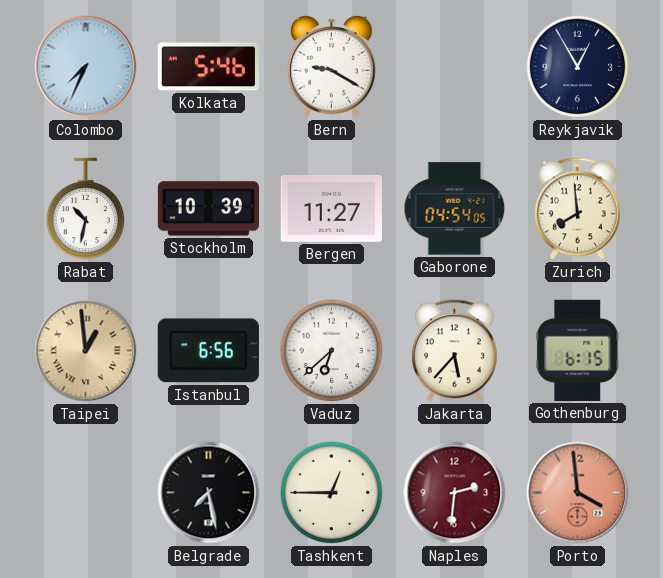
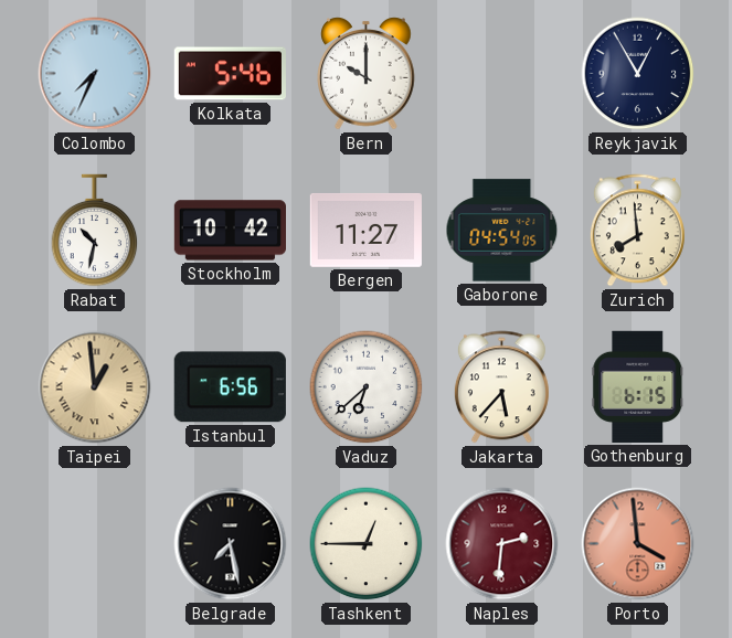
Bern: 9:20 -> 10:00 (367, 74)
Stockholm: 10:39 -> 10:42 (230, 231)
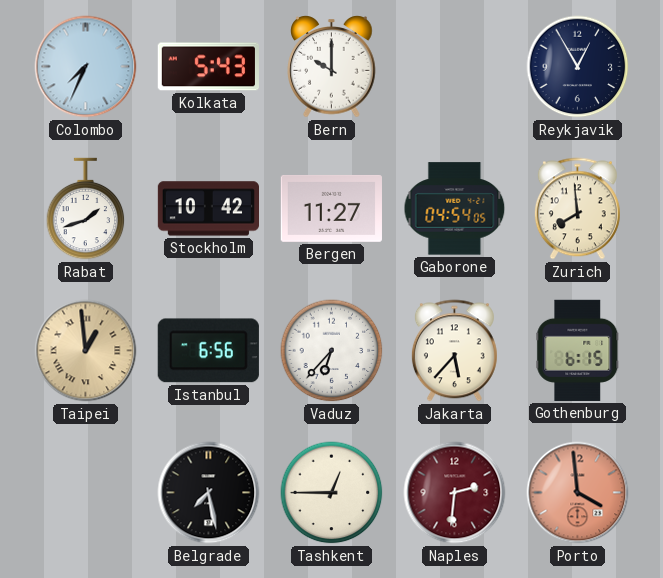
Kolkata: 5:46 -> 5:43 (208, 67)
Rabat: 10:32 -> 1:42 (86, 209)
Vaduz: 6:38 -> 6:37 (332, 351)
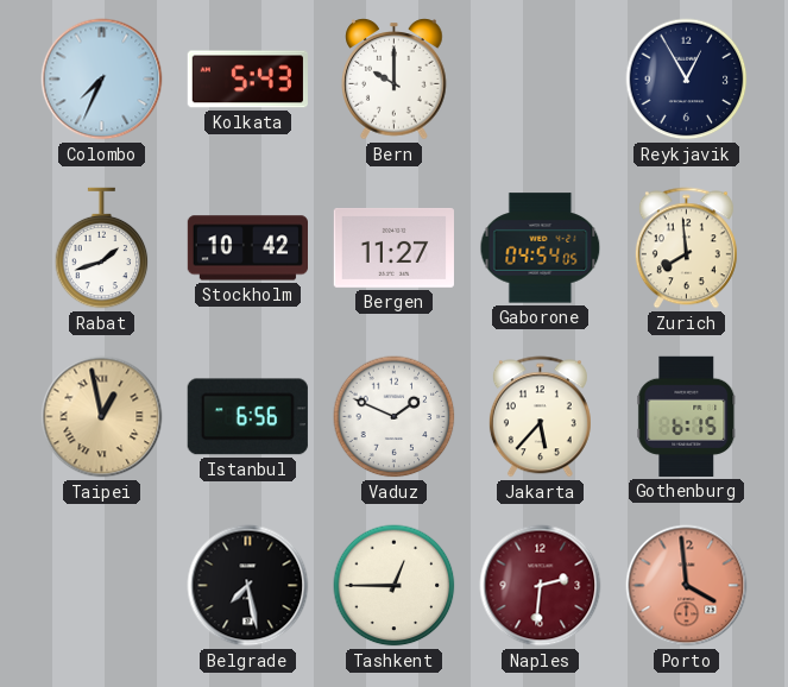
Taipei: 12:59 -> 12:58 (102, 417)
Vaduz: 6:37 -> 1:49 (395, 417)
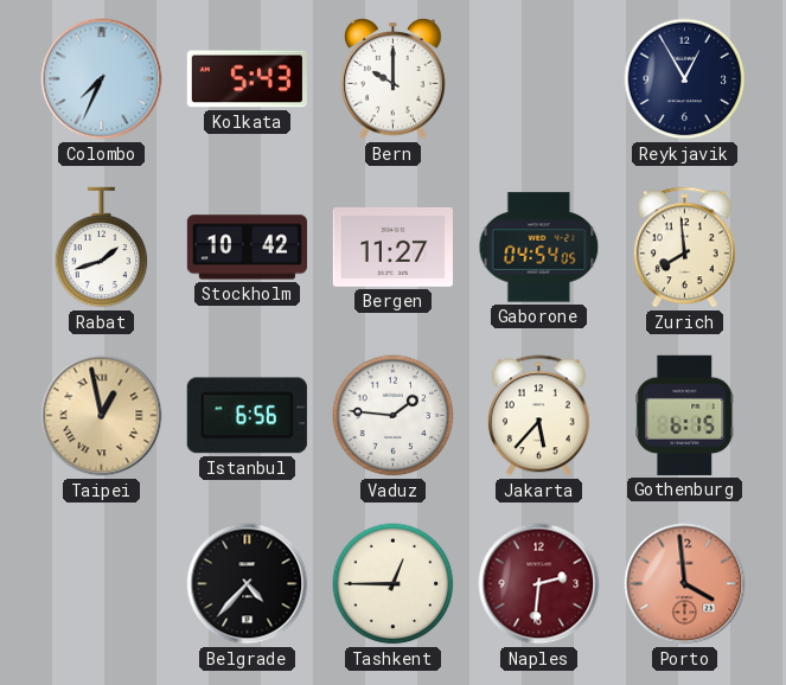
Vaduz: 1:49 -> 1:46 (394, 416)
Belgrade: 7:28 -> 4:37 (248, 584)
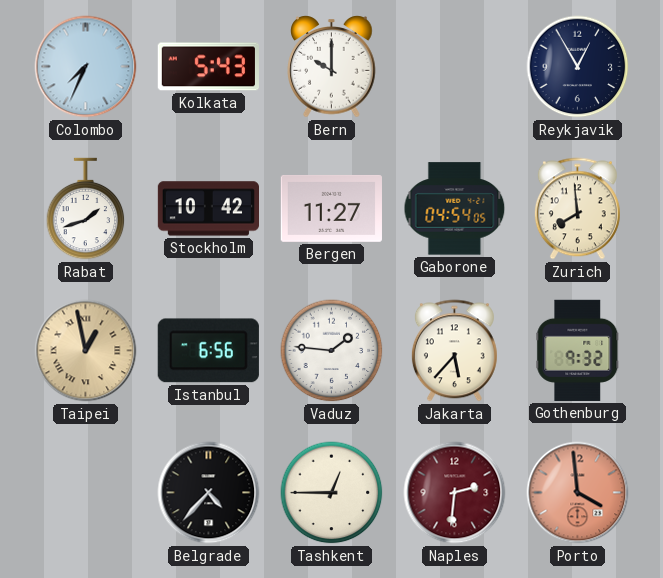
Gothenburg: 6:15 -> 9:32 (578, 350)
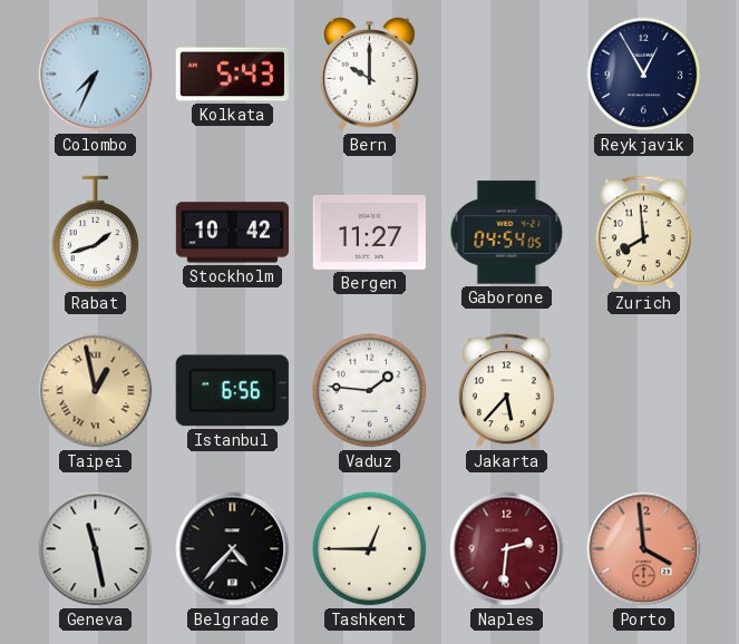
Gothenburg: 9:32 -> none (578, 350)
Geneva: none -> 11:28 (96, 549)
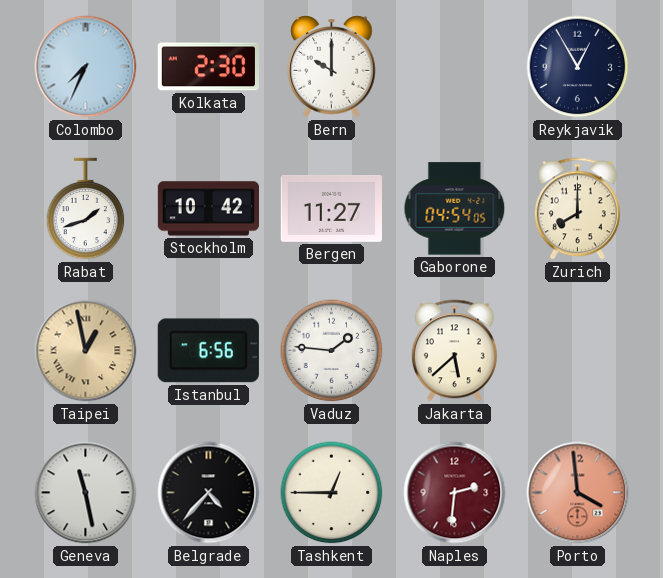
Kolkata: 5:43 -> 2:30 (208, 67)
Zurich: 7:59 -> 8:00 (577, 209)
Jakarta: 5:37 -> 5:38 (454, 351)
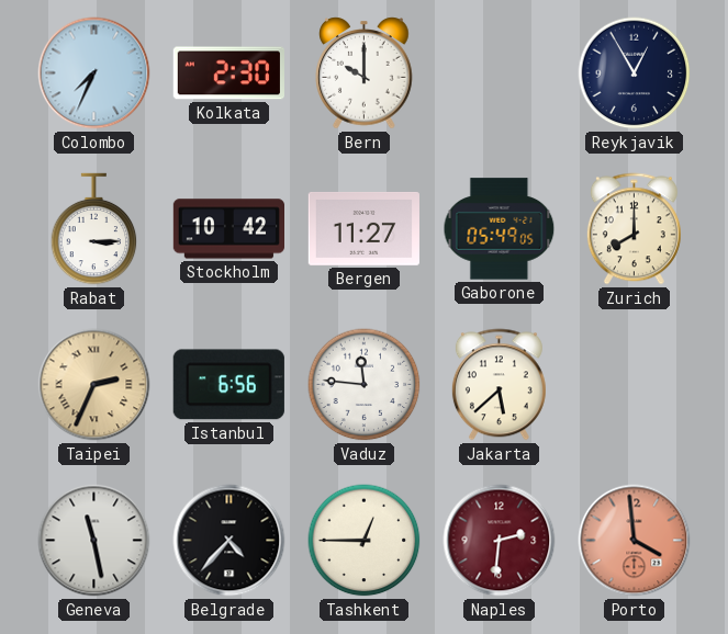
Rabat: 1:42 -> 3:15 (94, 229)
Gaborone: 04:54 -> 05:49 (500, 229)
Taipei: 12:58 -> 2:34 (94, 385)
Vaduz: 1:46 -> 11:46 (365, 385)
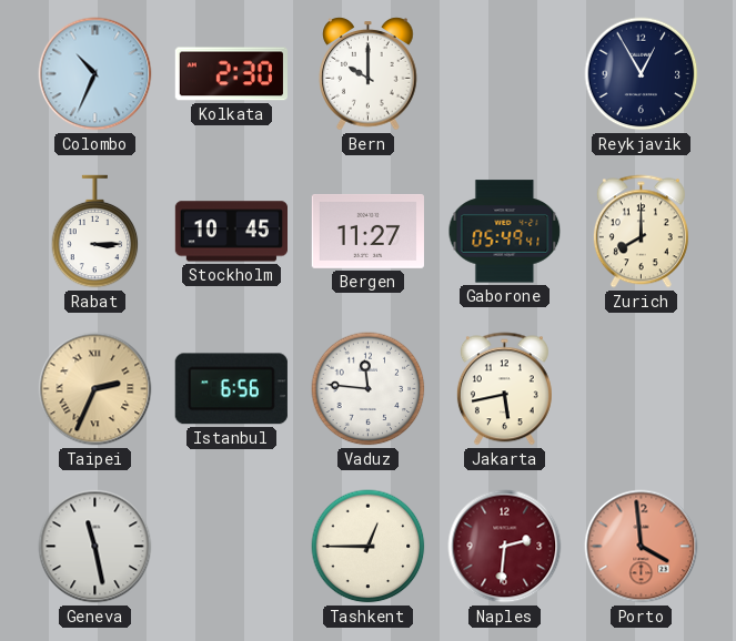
Colombo: 7:34 -> 10:34 (95, 74)
Stockholm: 10:42 -> 10:45 (231, 232)
Gaborone: 05:49:05 -> 05:49:41 (505, 232)
Jakarta: 5:38 -> 5:43 (504, 389)
Belgrade: 4:37 -> none (229, 541)
